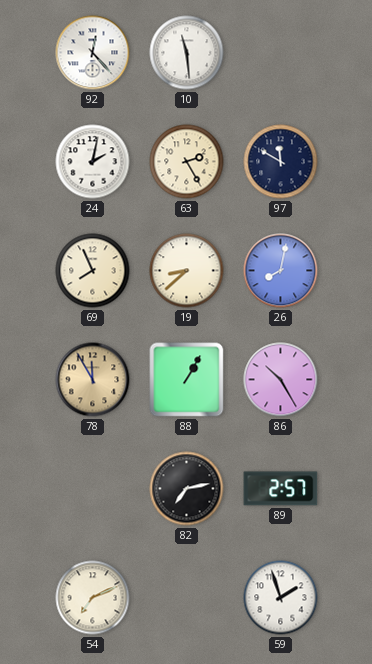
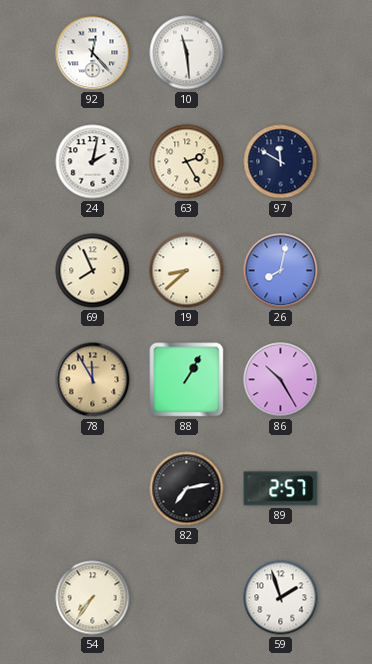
54: 7:11 -> 7:36 (93, 598)
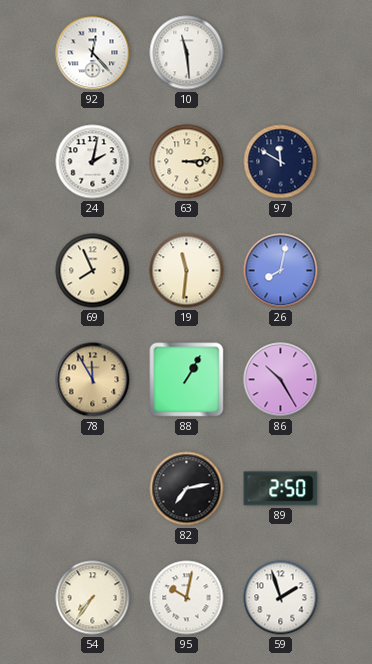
63: 2:25 -> 3:14 (187, 162)
19: 8:38 -> 11:31 (187, 271)
89: 2:57 -> 2:50 (281, 489)
95: none -> 10:02 (187, 598)
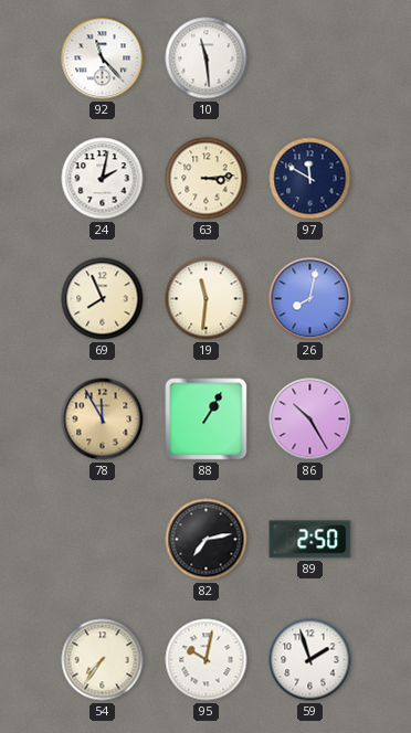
92: 12:23 -> 11:23 (103, 59)
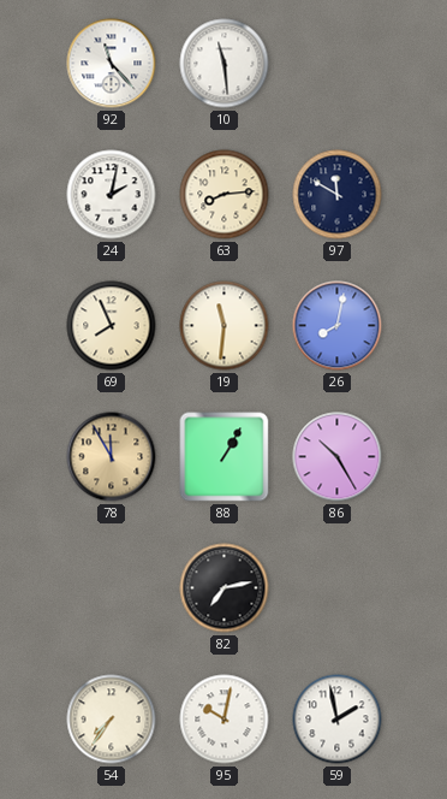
63: 3:14 -> 8:14 (225, 195)
89: 2:50 -> none (310, 540)
59: 1:57 -> 1:58 (338, 720)
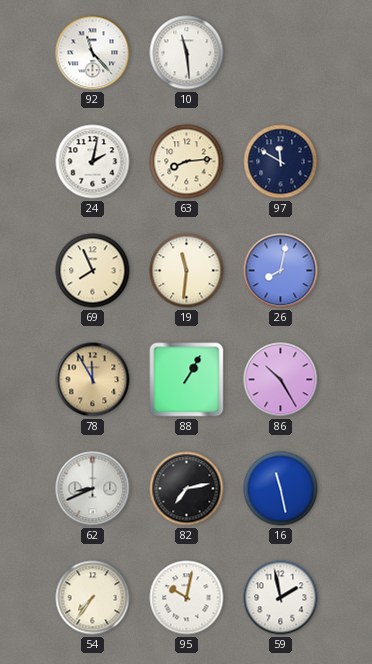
62: none -> 8:41 (93, 489)
16: none -> 11:28 (281, 489)
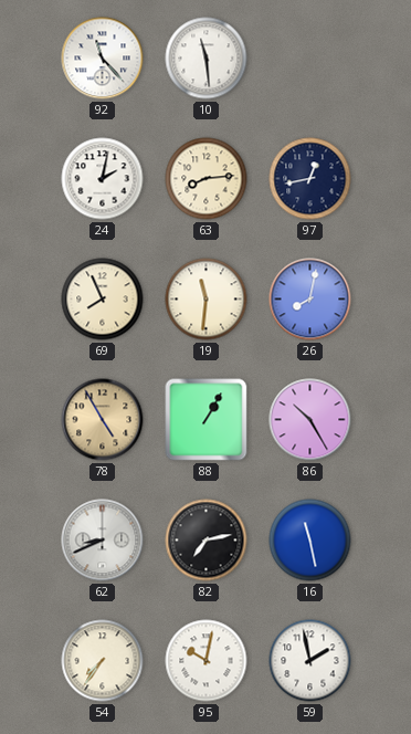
97: 11:50 -> 12:43 (310, 179)
78: 11:55 -> 4:55 (103, 420)
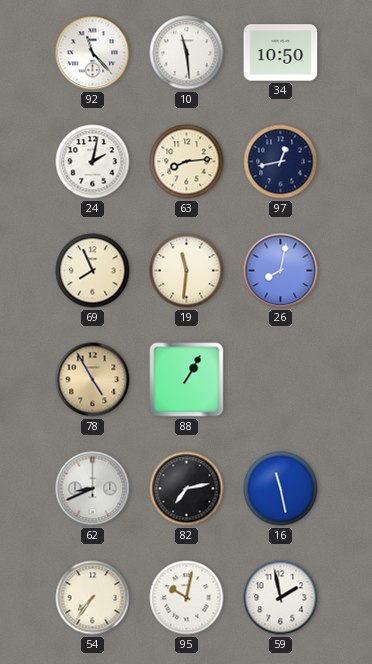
34: none -> 10:50 (281, 53)
86: 10:25 -> none (310, 420)
